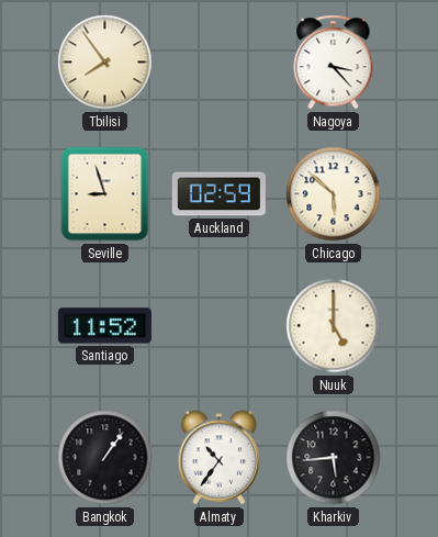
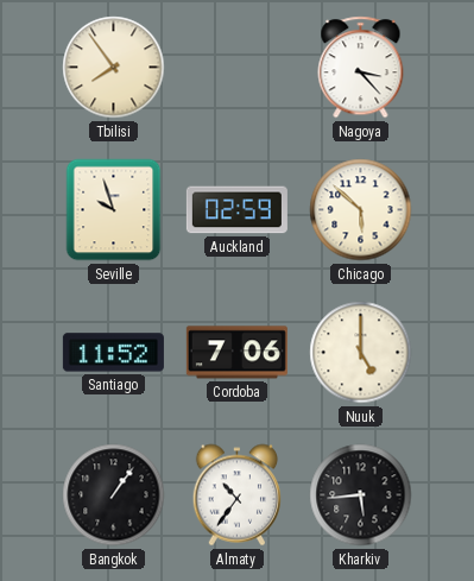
Seville: 8:57 -> 9:57 (114, 210)
Cordoba: none -> 7:06 (236, 353)
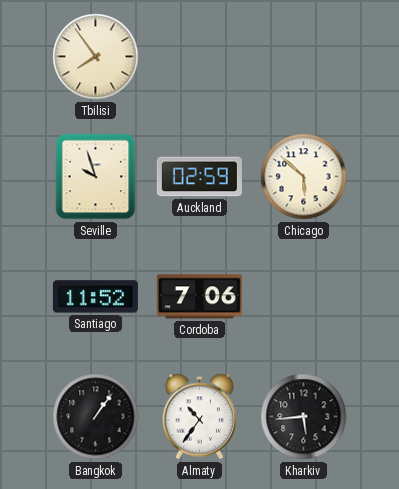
Nagoya: 3:23 -> none (361, 68)
Nuuk: 5:00 -> none (361, 353)
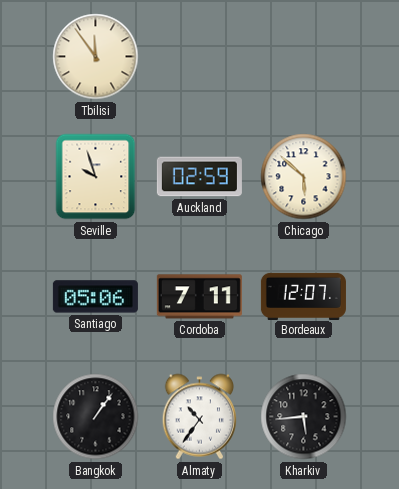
Tbilisi: 7:54 -> 11:54 (96, 57)
Santiago: 11:52 -> 05:06 (95, 297)
Cordoba: 7:06 -> 7:11 (199, 297)
Bordeaux: none -> 12:07 (303, 296)
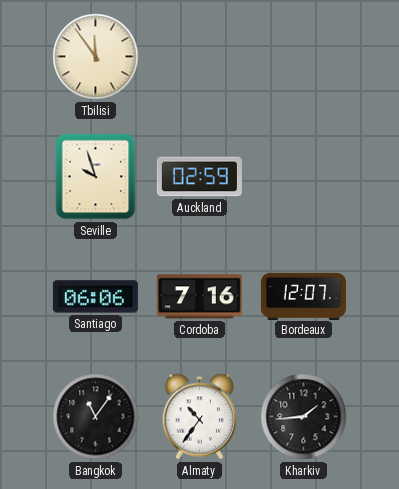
Chicago: 5:52 -> none (304, 177)
Santiago: 05:06 -> 06:06 (95, 297)
Cordoba: 7:11 -> 7:16 (199, 297)
Bangkok: 1:06 -> 11:06 (96, 417)
Kharkiv: 5:44 -> 1:44 (304, 417)
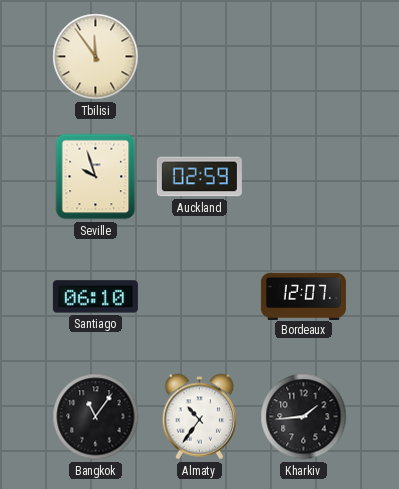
Santiago: 06:06 -> 06:10 (95, 297)
Cordoba: 7:16 -> none (199, 297)
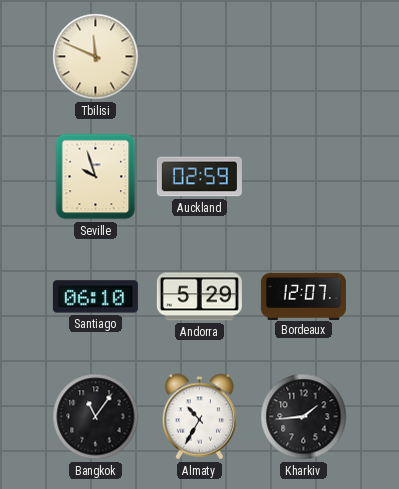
Tbilisi: 11:54 -> 11:49 (96, 57)
Andorra: none -> 5:29 (199, 297)
Almaty: 10:36 -> 10:35 (199, 417)
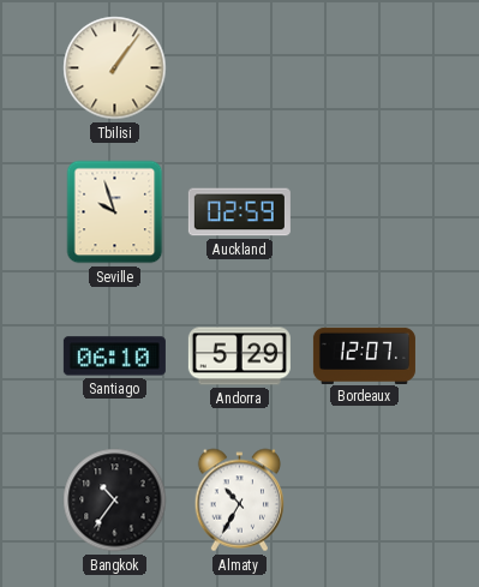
Tbilisi: 11:49 -> 1:06 (115, 68)
Bangkok: 11:06 -> 10:36 (115, 501)
Kharkiv: 1:44 -> none (304, 417)
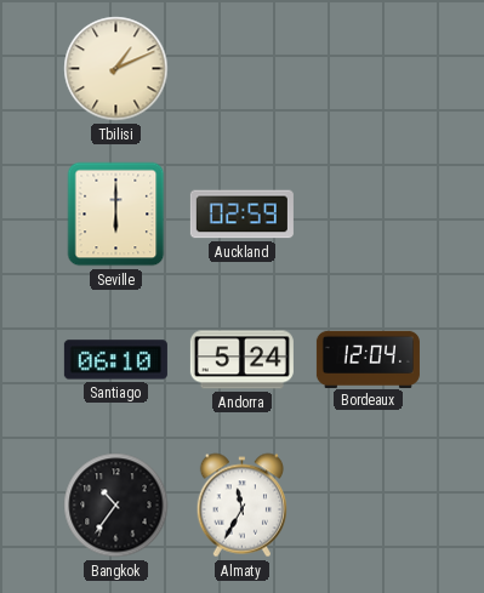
Tbilisi: 1:06 -> 1:11 (116, 69)
Seville: 9:57 -> 6:00 (116, 215)
Andorra: 5:29 -> 5:24 (241, 360)
Bordeaux: 12:07 -> 12:04 (368, 359)
Almaty: 10:35 -> 11:35 (241, 506)
